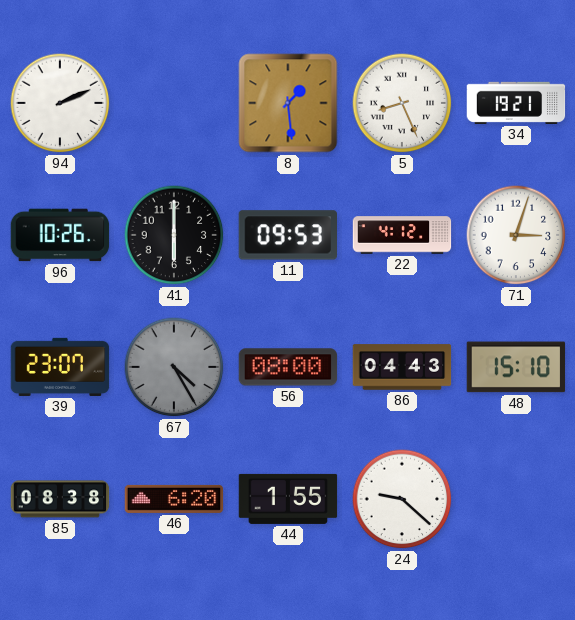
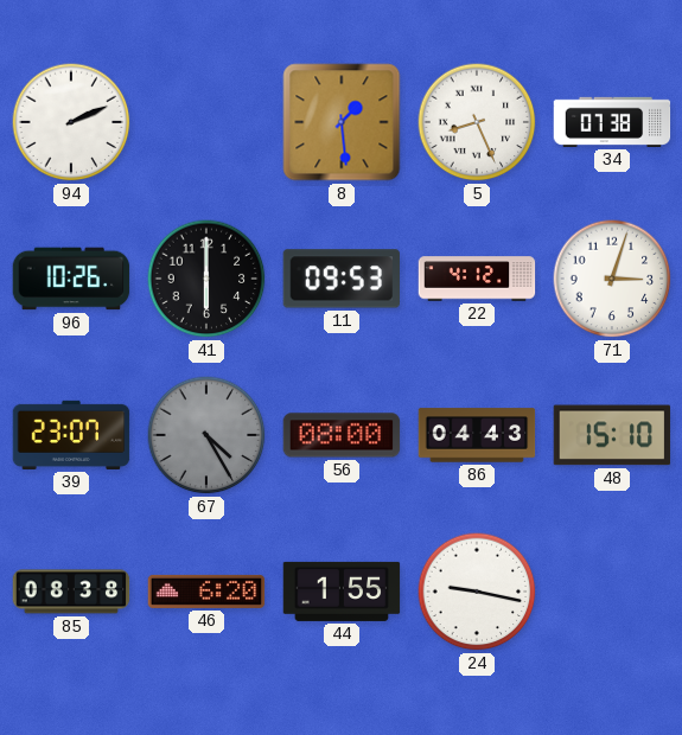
34: 19:21 -> 07:38 (612, 122)
24: 9:22 -> 9:17 (477, 592)
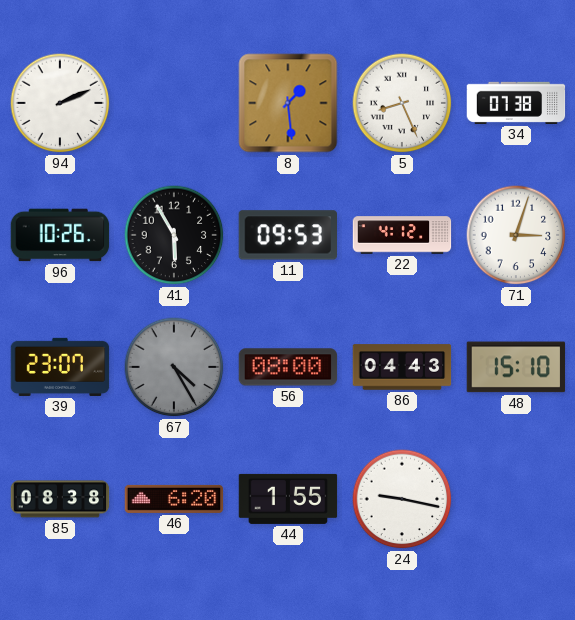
41: 6:00 -> 5:55 (174, 235)
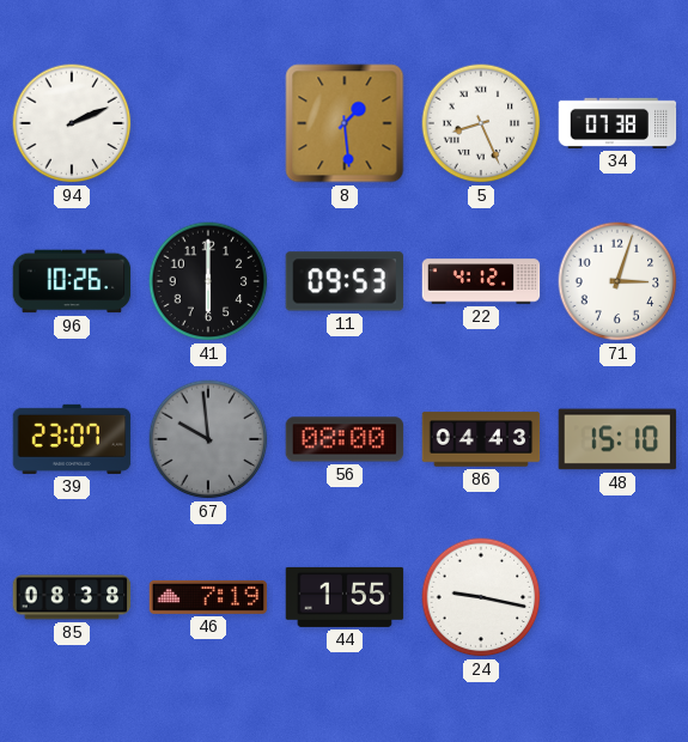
41: 5:55 -> 6:00 (208, 281)
67: 4:25 -> 9:59 (208, 439)
46: 6:20 -> 7:19 (208, 597)
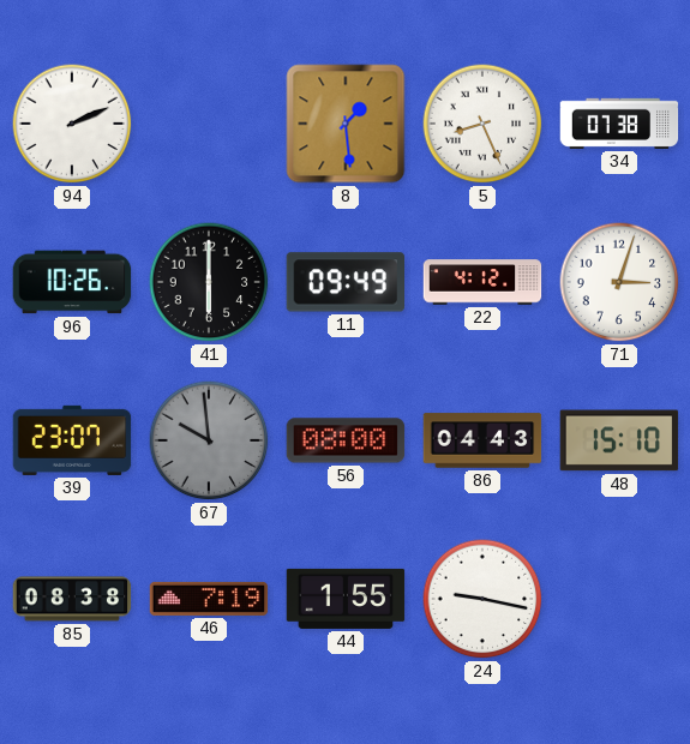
11: 09:53 -> 09:49 (344, 282)
